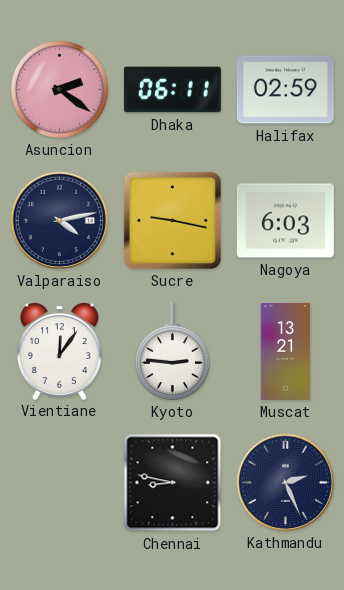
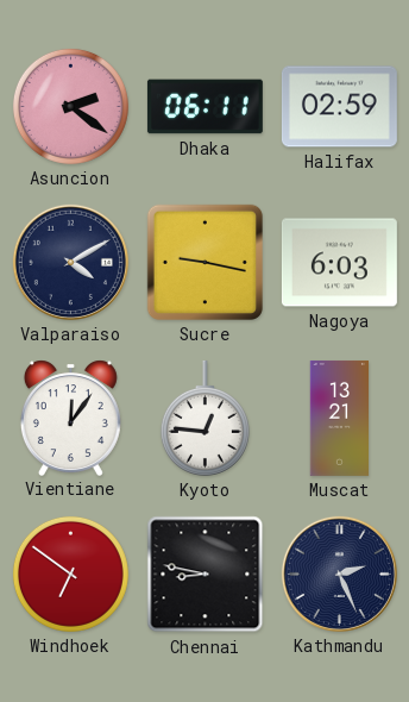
Valparaiso: 4:13 -> 4:10 (70, 262)
Kyoto: 2:46 -> 12:46 (204, 418)
Windhoek: none -> 6:51 (70, 573)
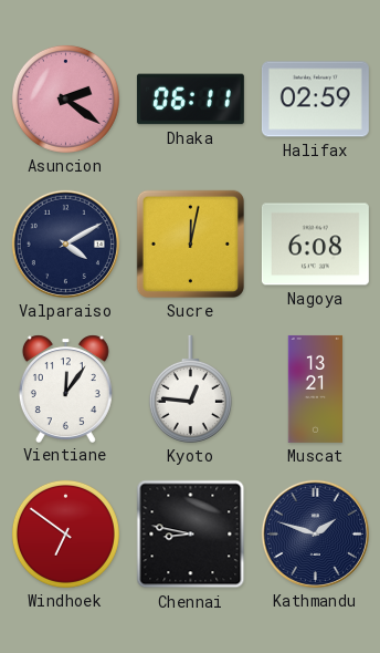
Sucre: 9:17 -> 12:02 (190, 243)
Nagoya: 6:03 -> 6:08 (315, 245)
Kathmandu: 2:26 -> 1:48 (315, 533)
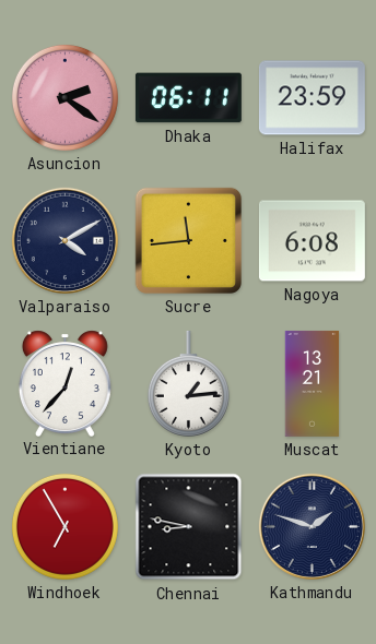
Halifax: 02:59 -> 23:59 (312, 98)
Sucre: 12:02 -> 11:44 (188, 240)
Vientiane: 12:06 -> 12:37 (64, 383)
Kyoto: 12:46 -> 1:14 (188, 383)
Windhoek: 6:51 -> 6:55 (64, 526)
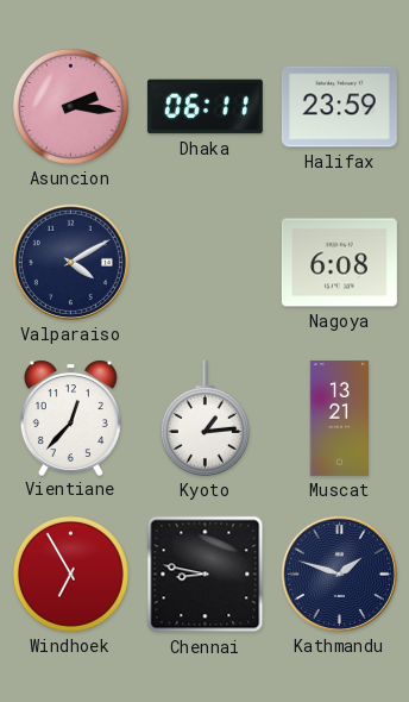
Asuncion: 2:21 -> 2:16 (70, 106)
Sucre: 11:44 -> none (188, 240)
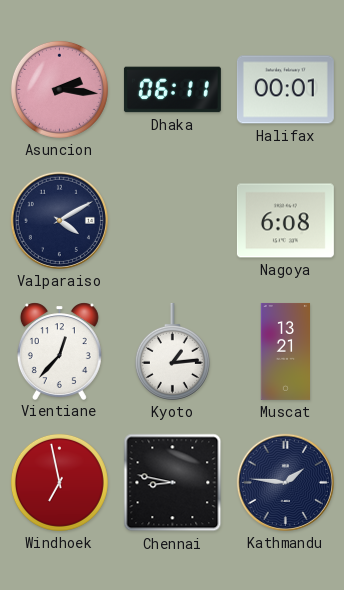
Halifax: 23:59 -> 00:01 (285, 90)
Windhoek: 6:55 -> 6:58 (59, 482)
Kathmandu: 1:48 -> 1:46 (285, 482)
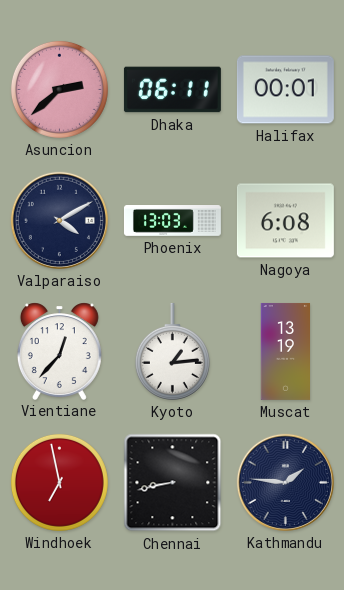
Asuncion: 2:16 -> 2:38 (59, 89)
Phoenix: none -> 13:03 (172, 221)
Muscat: 13:21 -> 13:19 (286, 351)
Chennai: 8:47 -> 8:43 (173, 483)
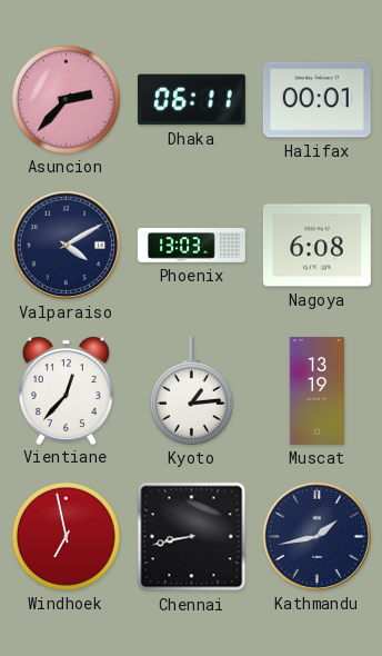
Asuncion: 2:38 -> 2:37 (66, 99)
Kathmandu: 1:46 -> 1:43 (316, 536)
